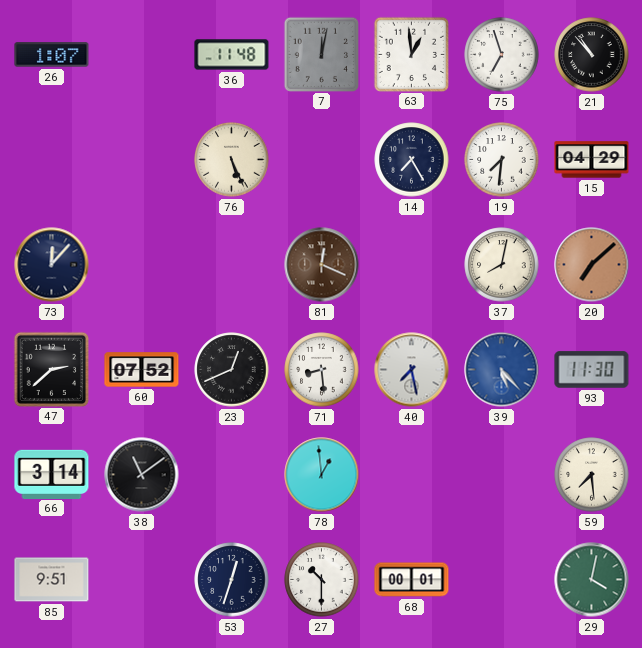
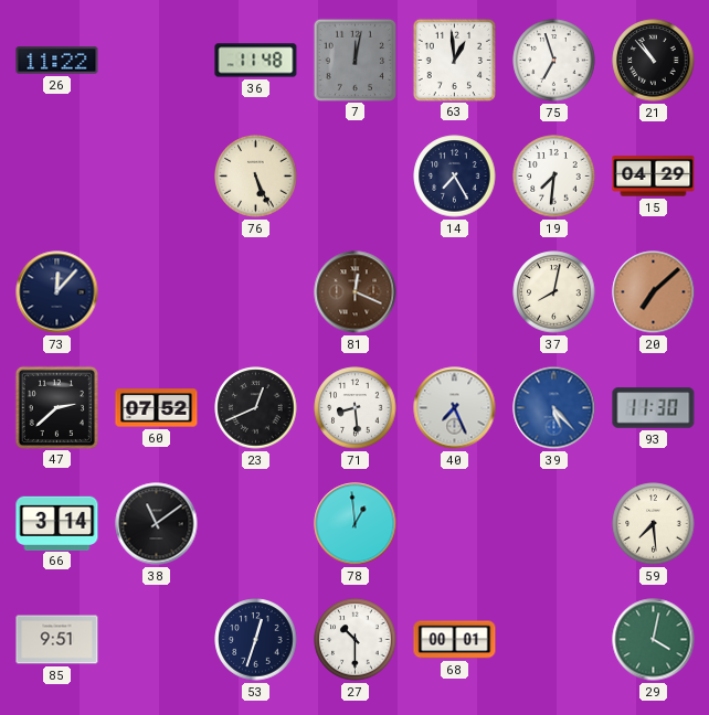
26: 1:07 -> 11:22 (57, 61)
40: 7:28 -> 7:26 (455, 408)
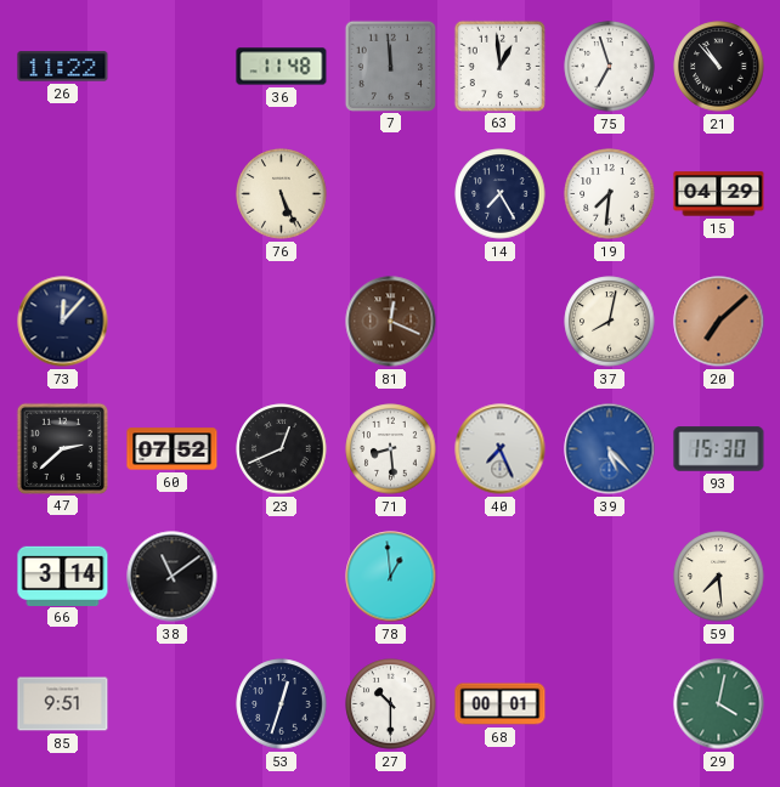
7: 12:02 -> 11:59 (390, 66)
93: 11:30 -> 15:30 (719, 449)
